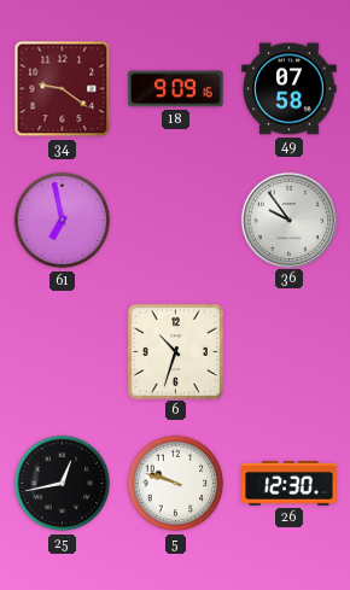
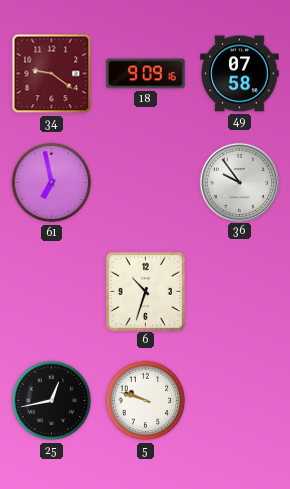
26: 12:30 -> none (290, 484)
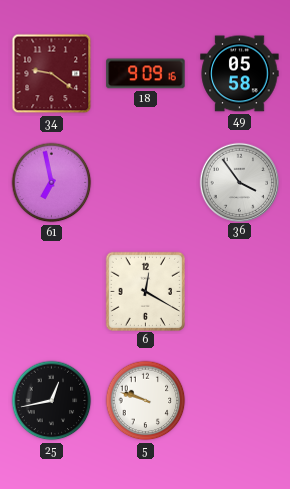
49: 07:58 -> 05:58 (240, 74)
36: 9:54 -> 3:54 (239, 182)
6: 10:33 -> 12:20 (145, 291)
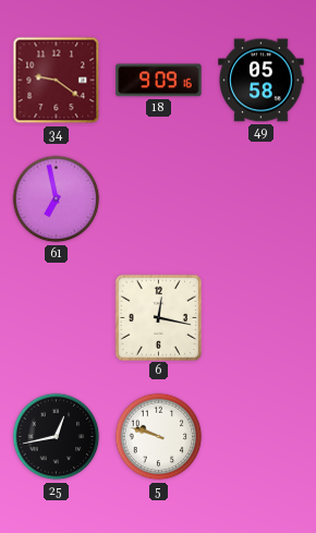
36: 3:54 -> none (239, 182)
6: 12:20 -> 12:17 (158, 317)
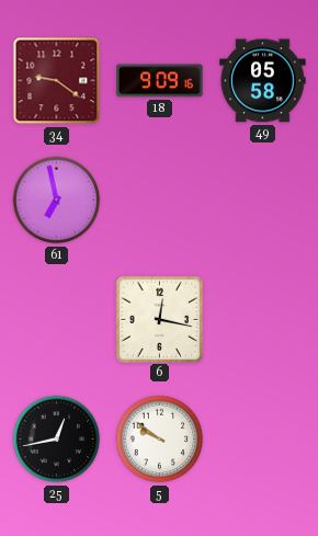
5: 9:48 -> 9:51 (160, 440)
